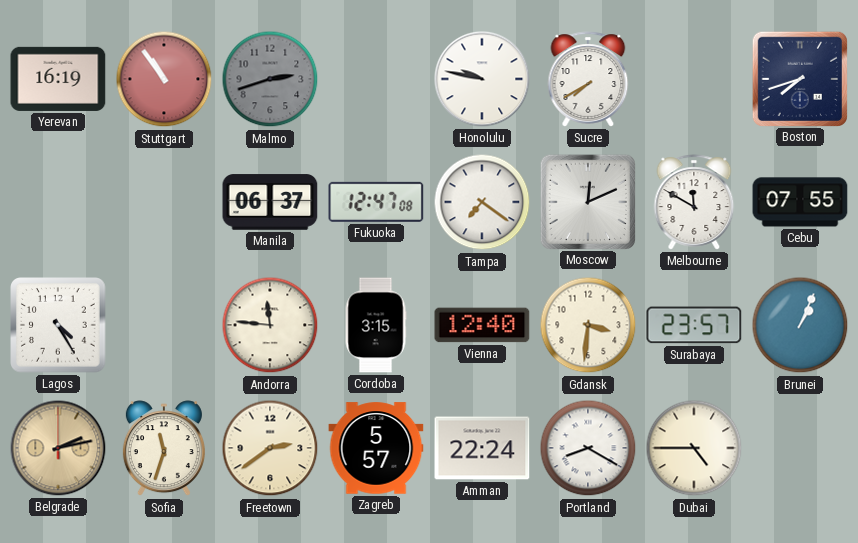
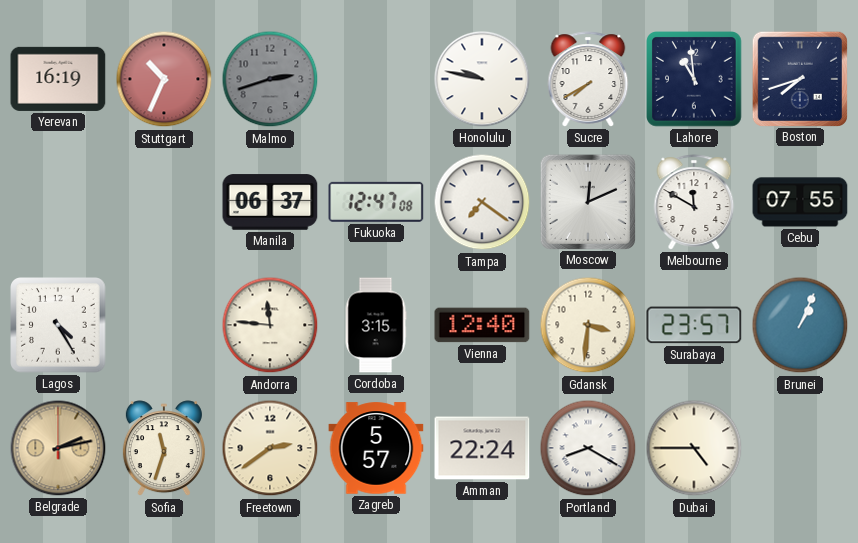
Stuttgart: 10:54 -> 10:34 (164, 79)
Lahore: none -> 10:59 (694, 79)
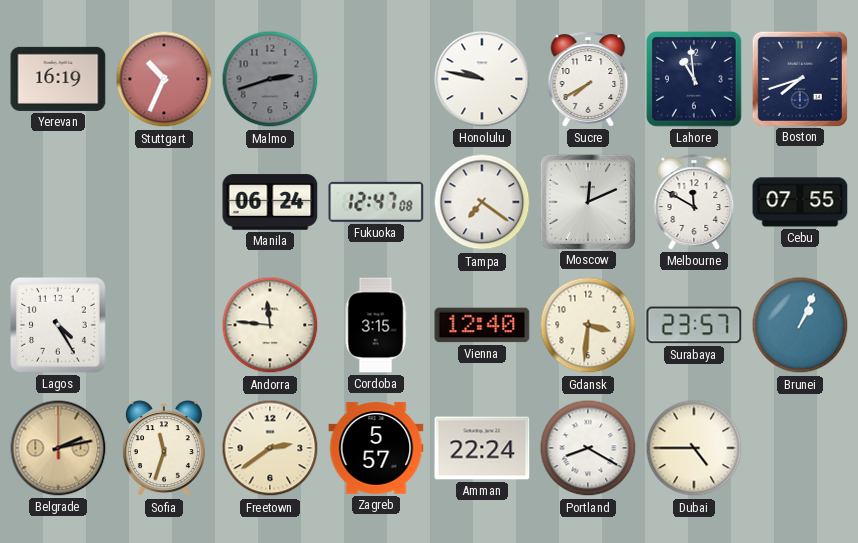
Manila: 06:37 -> 06:24 (270, 202)
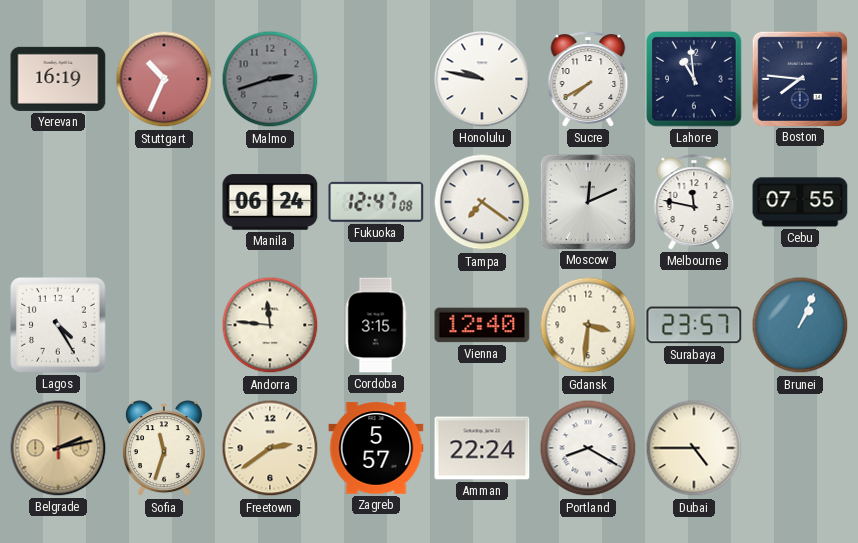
Boston: 7:42 -> 7:46 (799, 78)
Melbourne: 11:50 -> 11:47 (694, 202)
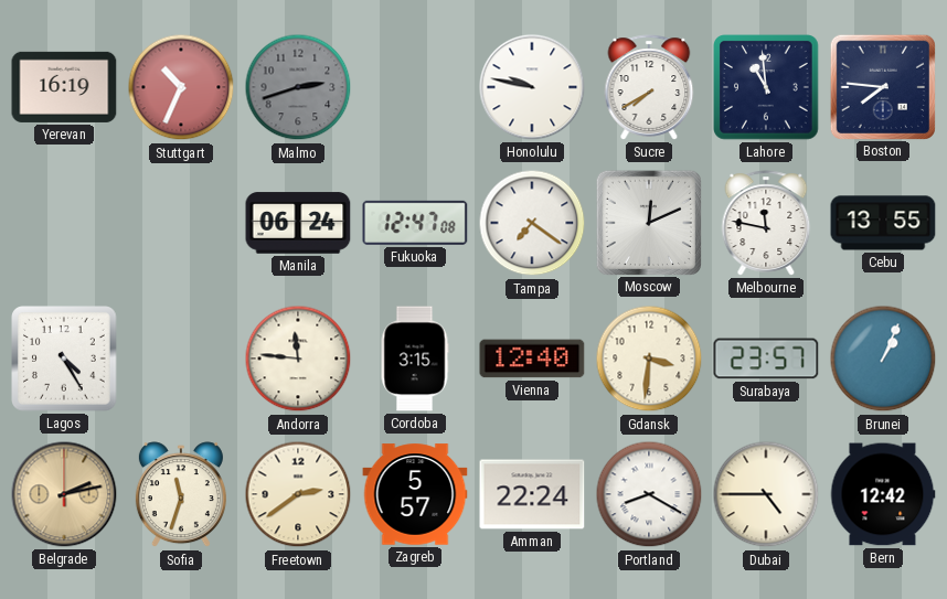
Cebu: 07:55 -> 13:55 (883, 223)
Bern: none -> 12:42 (883, 494)
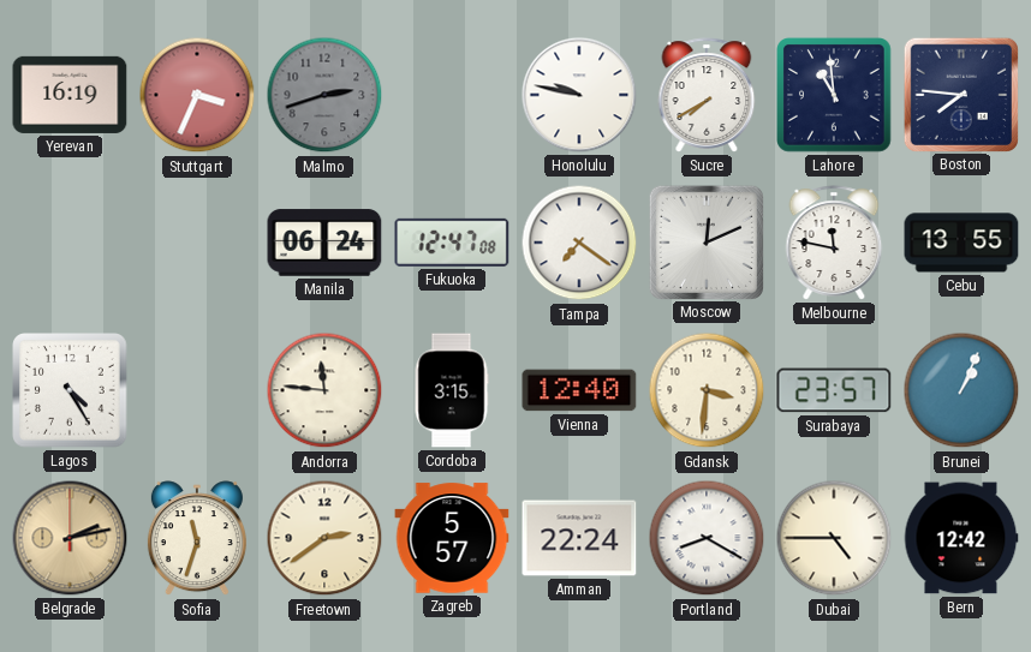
Stuttgart: 10:34 -> 3:34 (197, 95)
